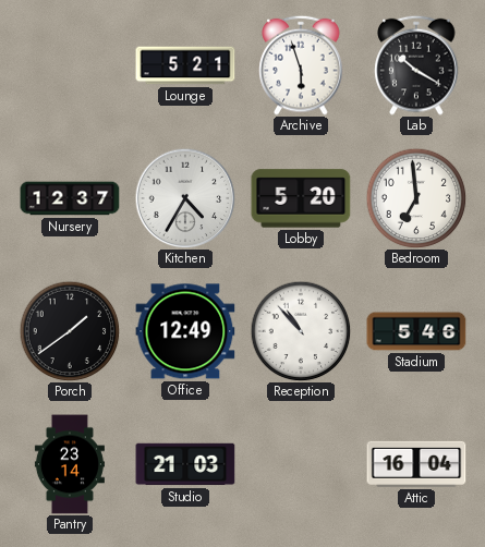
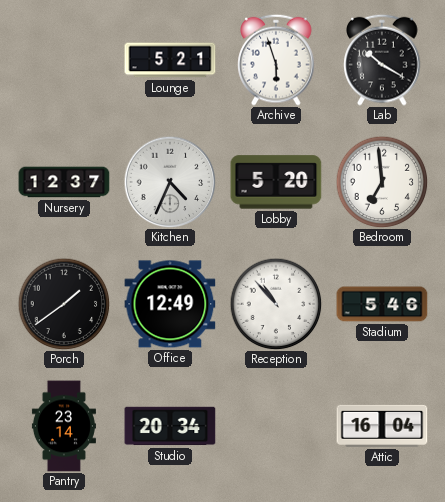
Kitchen: 4:35 -> 4:34 (170, 182)
Studio: 21:03 -> 20:34 (170, 426)
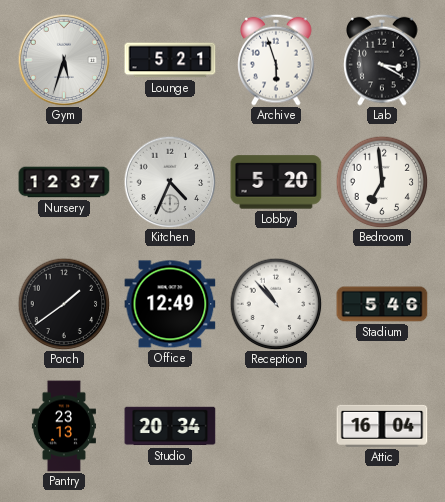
Gym: none -> 5:33 (64, 60)
Lab: 10:20 -> 3:20 (382, 60)
Pantry: 23:14 -> 23:13 (64, 426)
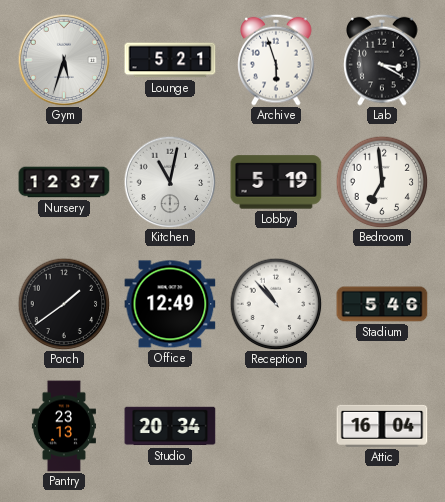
Kitchen: 4:34 -> 11:02 (170, 182)
Lobby: 5:20 -> 5:19 (276, 182)
